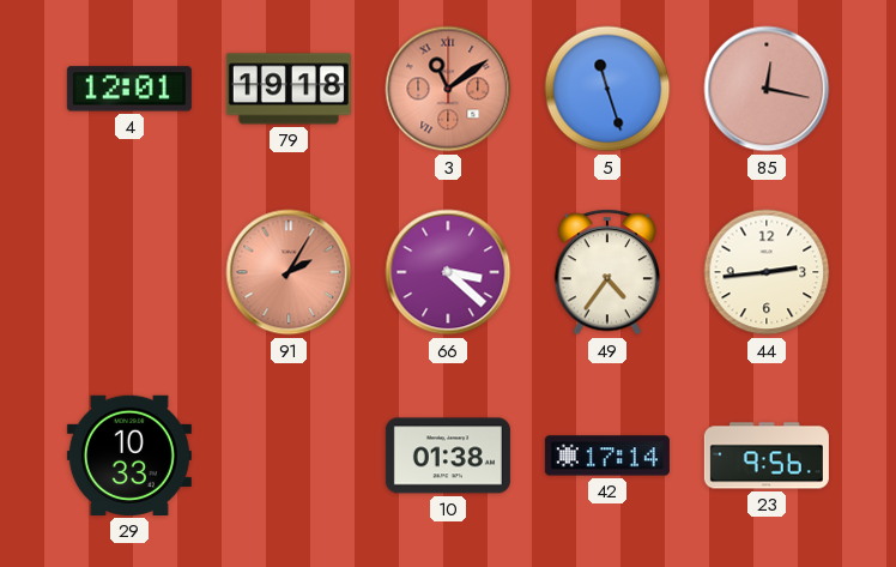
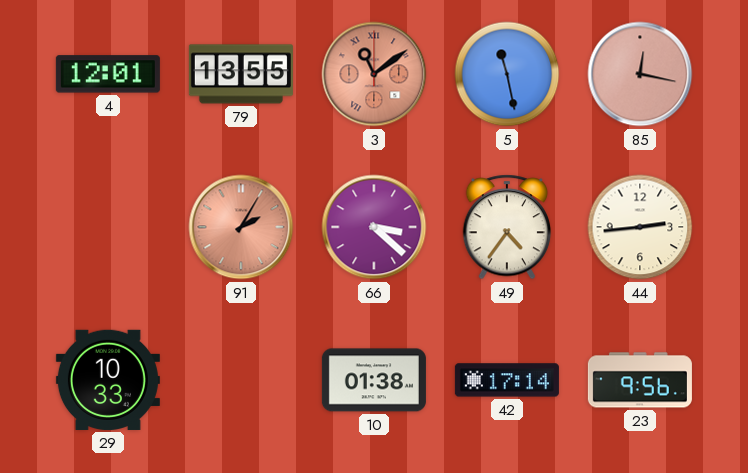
79: 19:18 -> 13:55 (241, 74)
5: 11:27 -> 11:28 (507, 74)
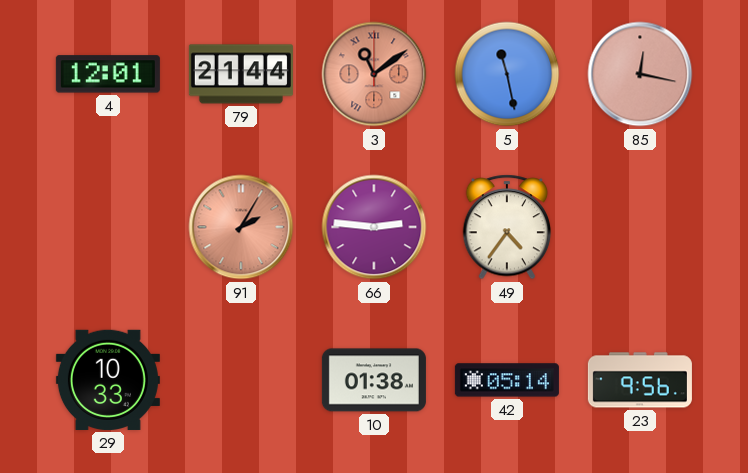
79: 13:55 -> 21:44 (241, 74)
66: 3:22 -> 2:46 (374, 227)
44: 2:44 -> none (640, 227)
42: 17:14 -> 05:14 (507, 380)
